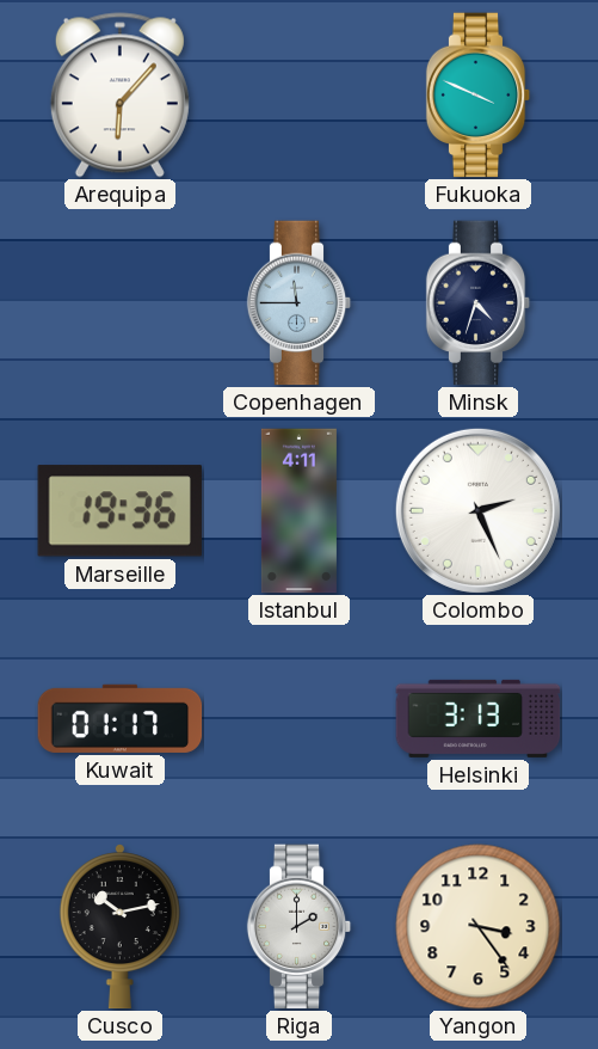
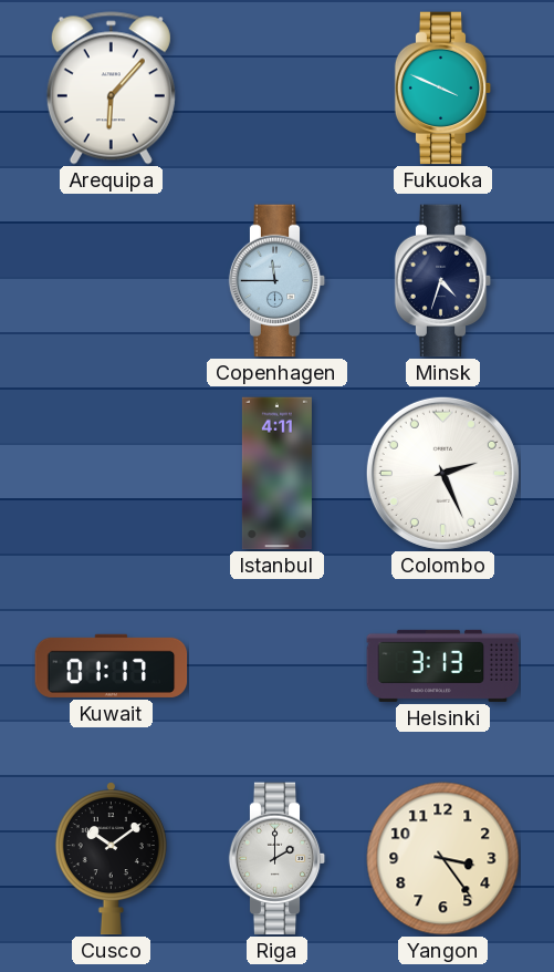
Marseille: 19:36 -> none (119, 511)
Cusco: 10:13 -> 10:09 (111, 859)
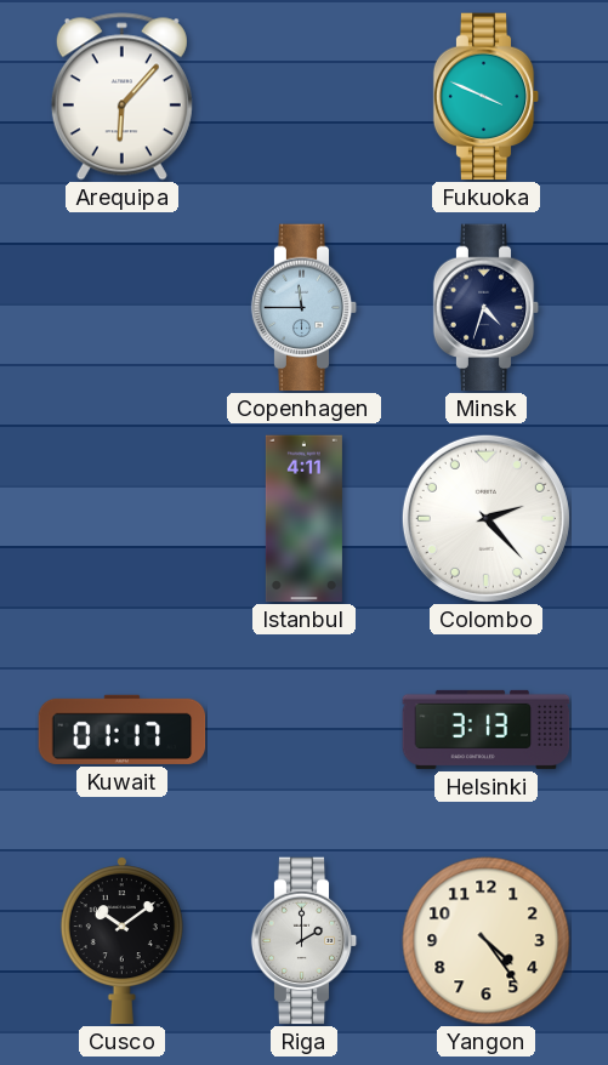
Colombo: 2:26 -> 2:23 (485, 518)
Yangon: 3:24 -> 4:24 (487, 941)
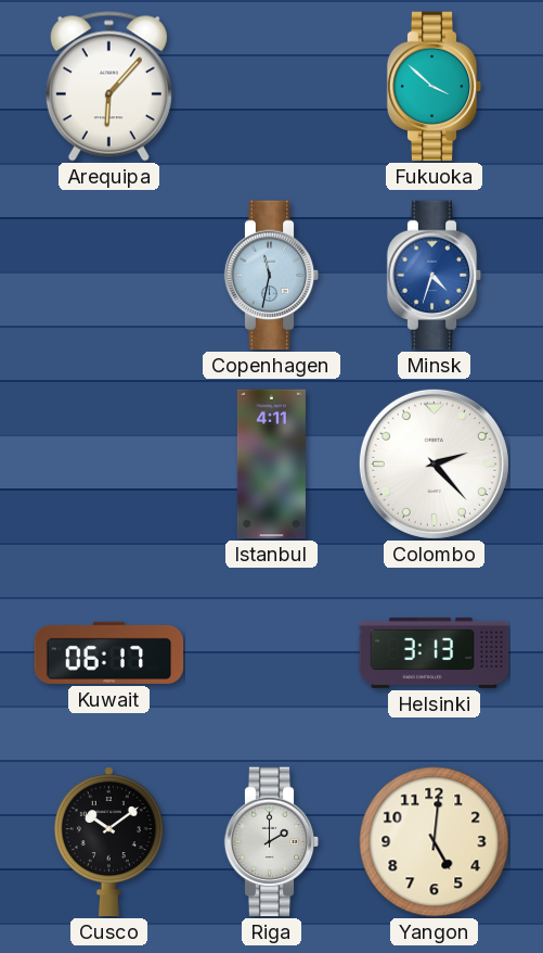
Fukuoka: 3:49 -> 3:52 (435, 87)
Copenhagen: 11:45 -> 11:32 (272, 276)
Minsk dial: navy -> blue (435, 276)
Kuwait: 01:17 -> 06:17 (109, 652)
Yangon: 4:24 -> 5:01 (435, 842)
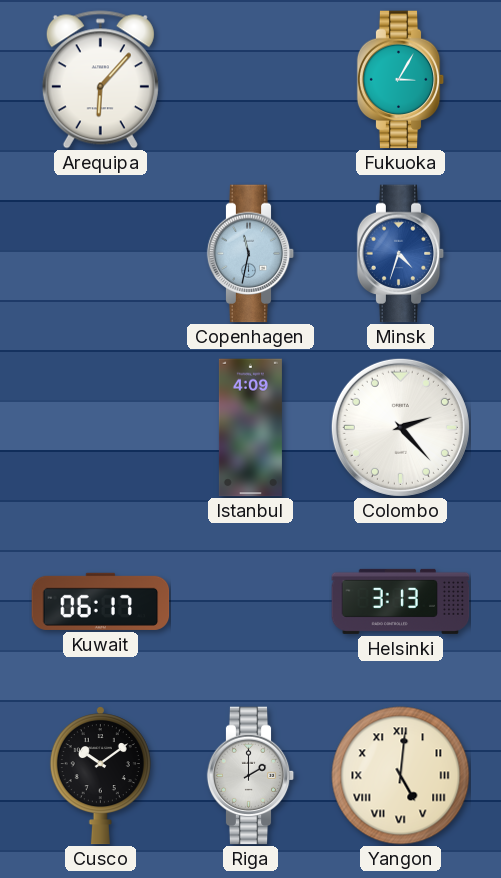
Fukuoka: 3:52 -> 3:05 (401, 80)
Istanbul: 4:11 -> 4:09 (250, 428)
Yangon numerals: Arabic -> Roman (401, 776)
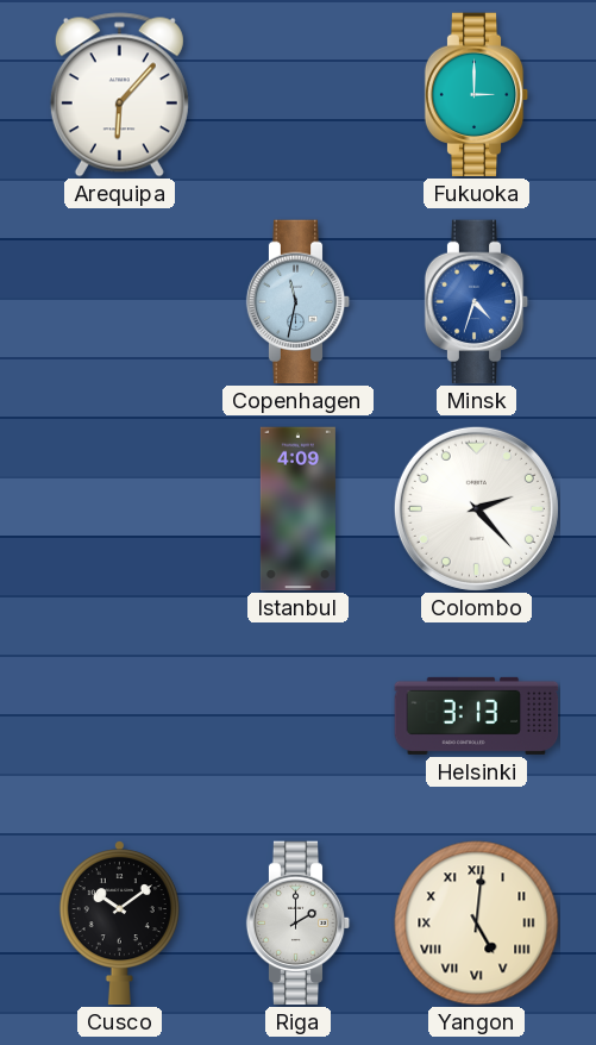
Fukuoka: 3:05 -> 3:00 (477, 95)
Kuwait: 06:17 -> none (101, 601)
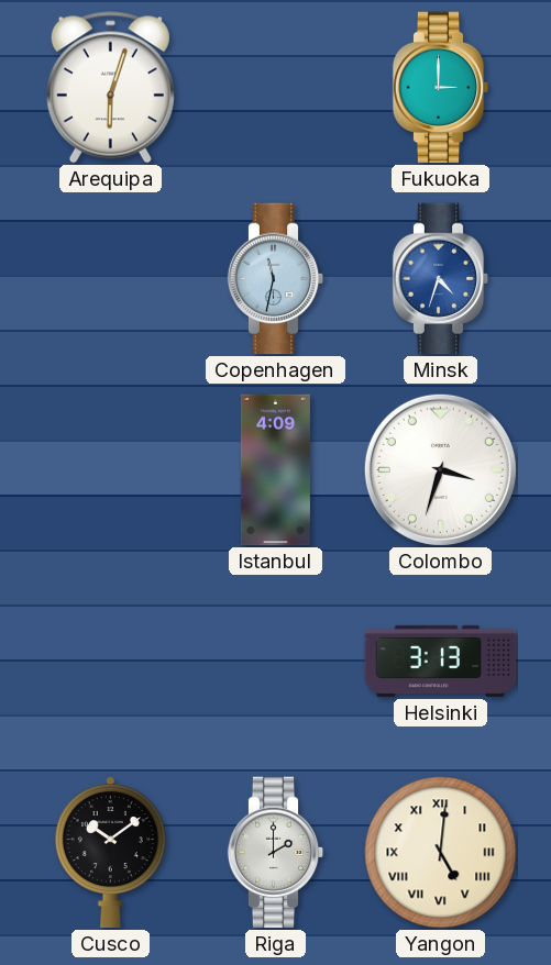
Arequipa: 6:07 -> 6:03 (110, 88)
Colombo: 2:23 -> 3:33 (440, 469)
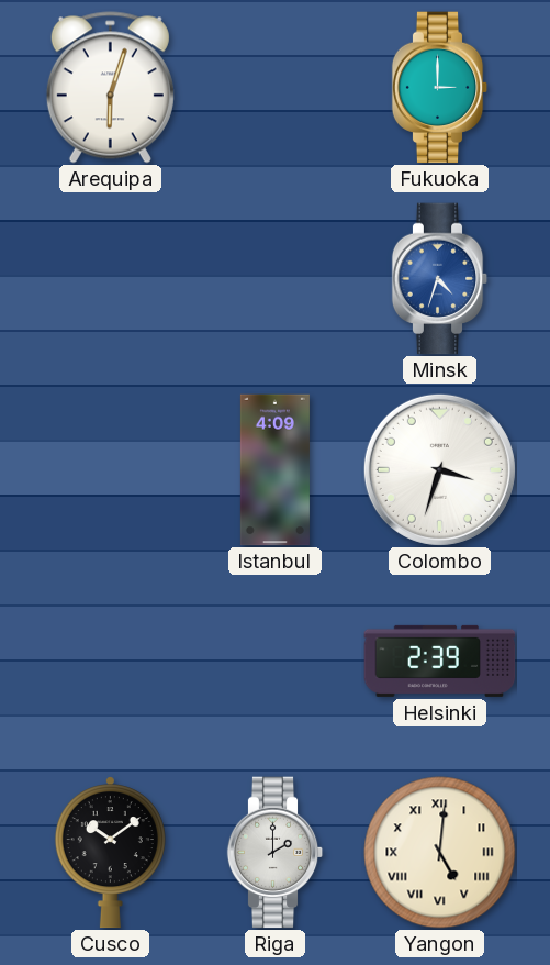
Copenhagen: 11:32 -> none (276, 279)
Helsinki: 3:13 -> 2:39 (440, 661)
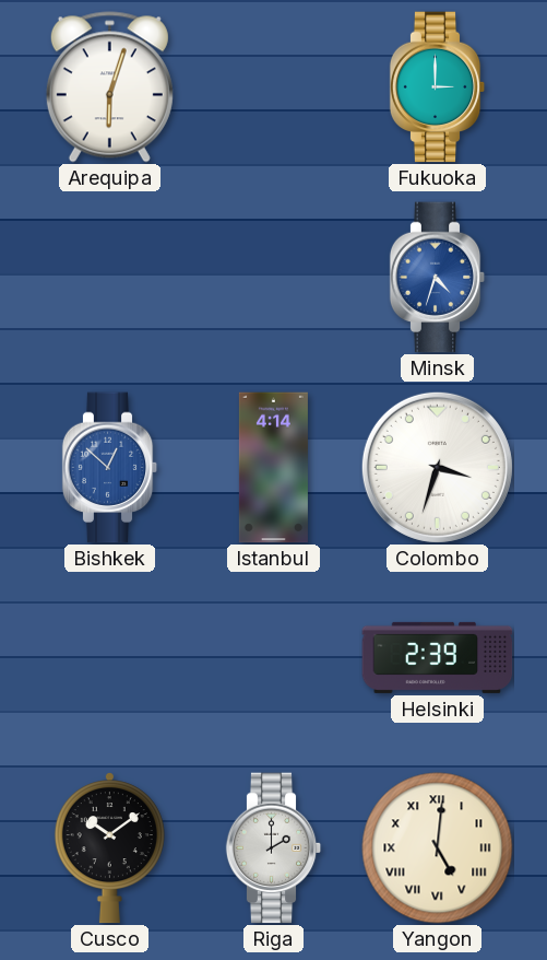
Bishkek: none -> 12:52 (110, 468)
Istanbul: 4:09 -> 4:14 (273, 468)
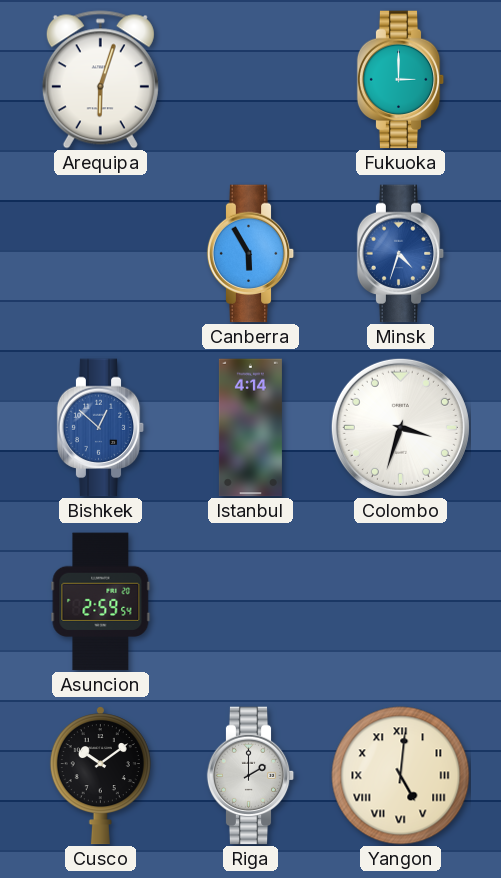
Canberra: none -> 5:55 (251, 254)
Asuncion: none -> 2:59 (101, 602)
Helsinki: 2:39 -> none (438, 657)
